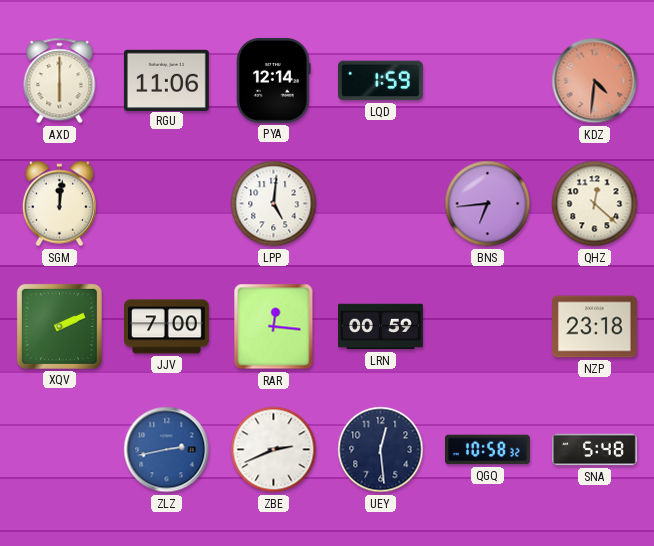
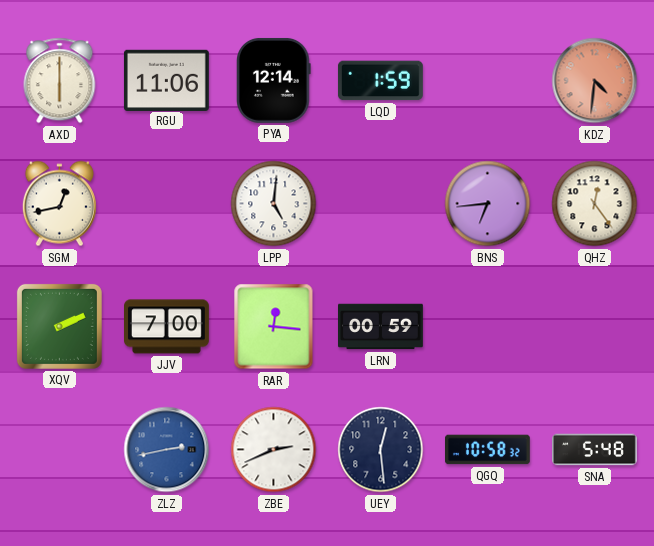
SGM: 12:01 -> 12:43 (59, 204)
QHZ: 12:22 -> 12:24 (595, 204)
NZP: 23:18 -> none (595, 327)
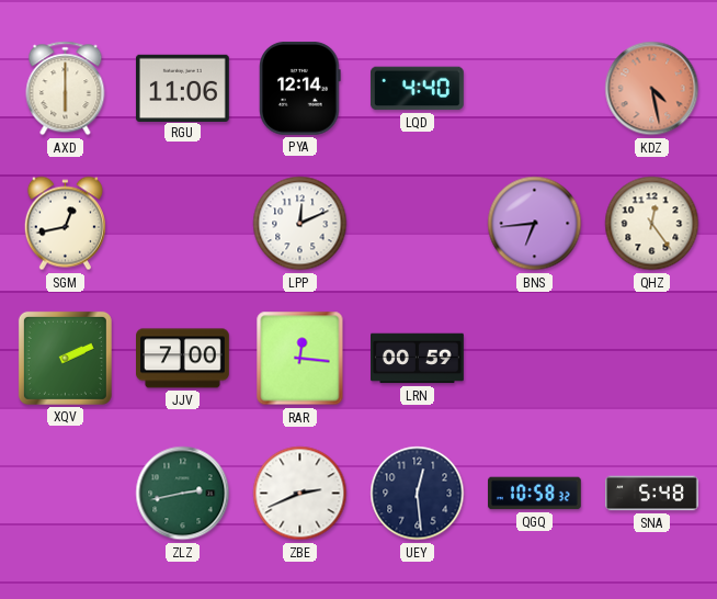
LQD: 1:59 -> 4:40 (417, 89)
KDZ: 4:31 -> 4:28 (652, 89)
LPP: 5:01 -> 12:11 (300, 224)
ZLZ dial: blue -> green (183, 494)
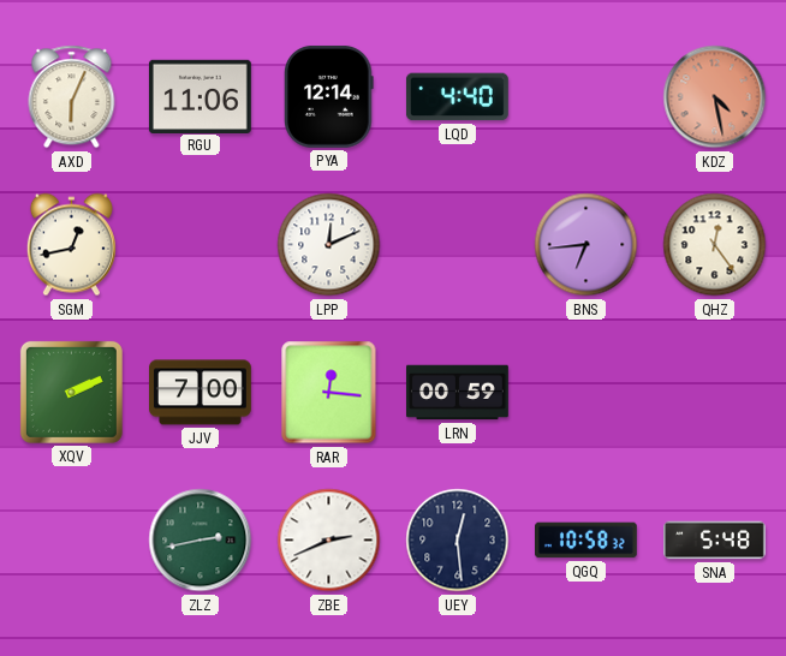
AXD: 6:00 -> 6:04 (72, 97)
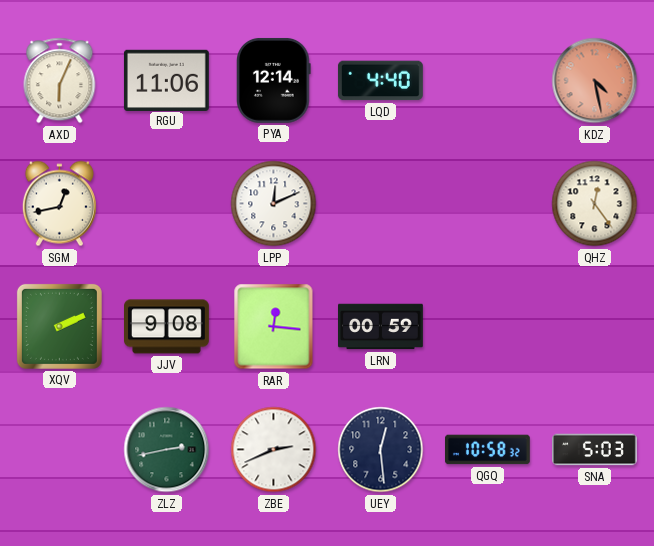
BNS: 6:44 -> none (586, 245)
JJV: 7:00 -> 9:08 (167, 327)
SNA: 5:48 -> 5:03 (595, 450)
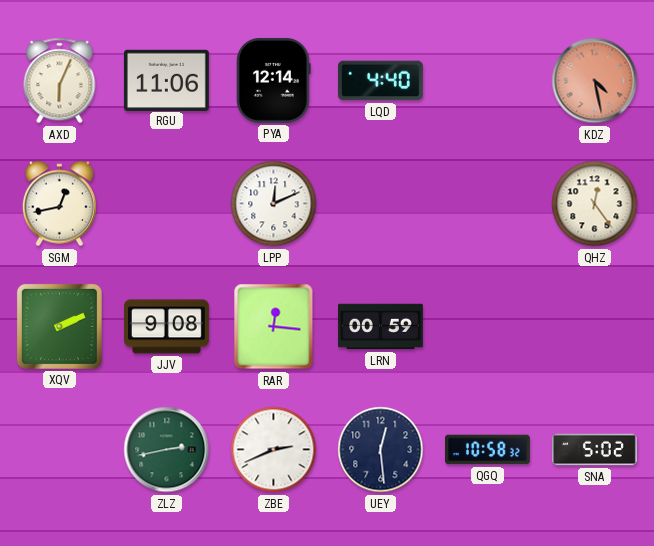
SNA: 5:03 -> 5:02 (595, 450)
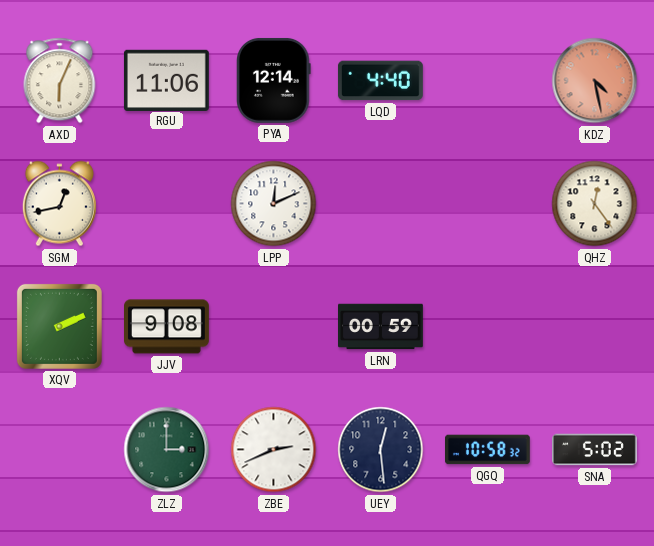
RAR: 12:16 -> none (274, 327)
ZLZ: 2:43 -> 3:00 (167, 450)
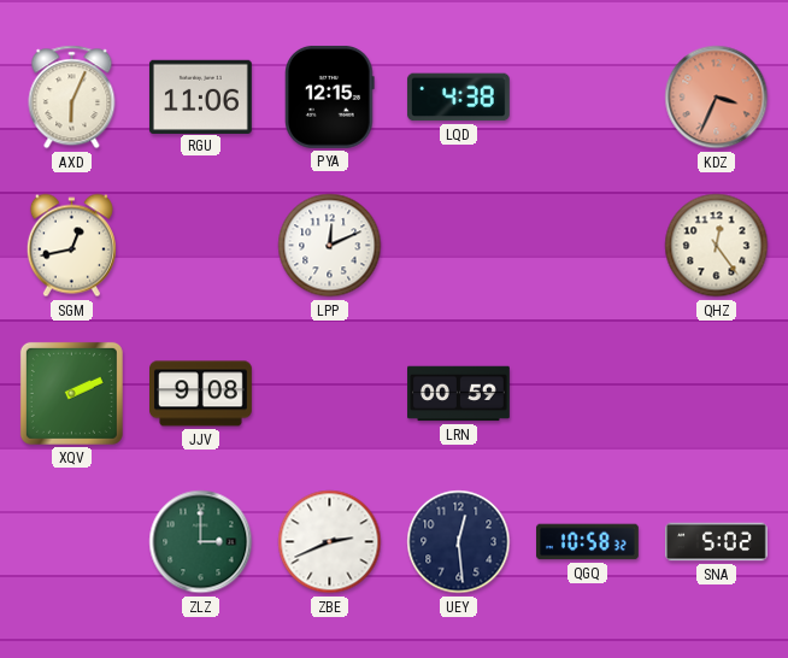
PYA: 12:14 -> 12:15 (330, 96)
LQD: 4:40 -> 4:38 (458, 98)
KDZ: 4:28 -> 3:34 (717, 98)
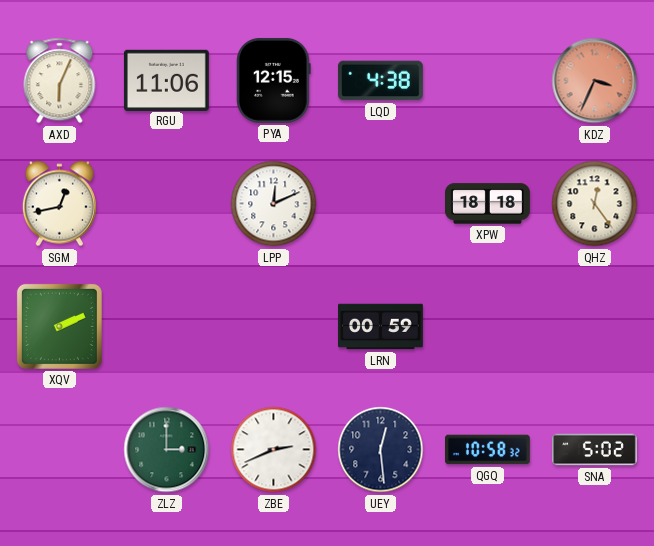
XPW: none -> 18:18 (488, 204)
JJV: 9:08 -> none (201, 394)
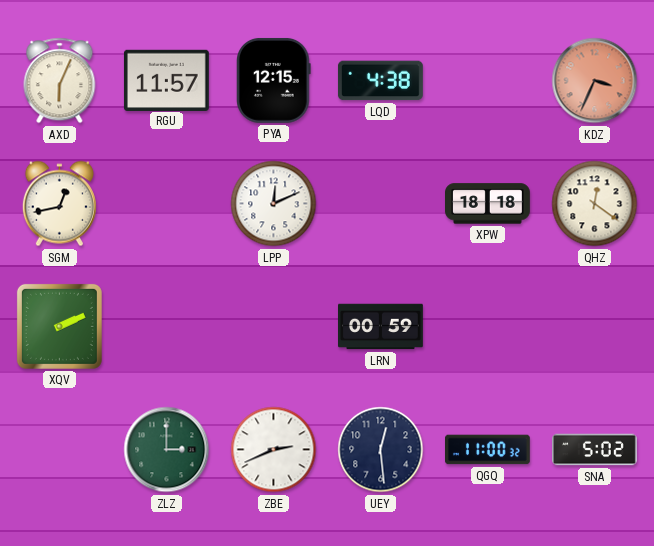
RGU: 11:06 -> 11:57 (166, 80)
QHZ: 12:24 -> 12:21 (595, 204)
QGQ: 10:58 -> 11:00 (488, 450)
